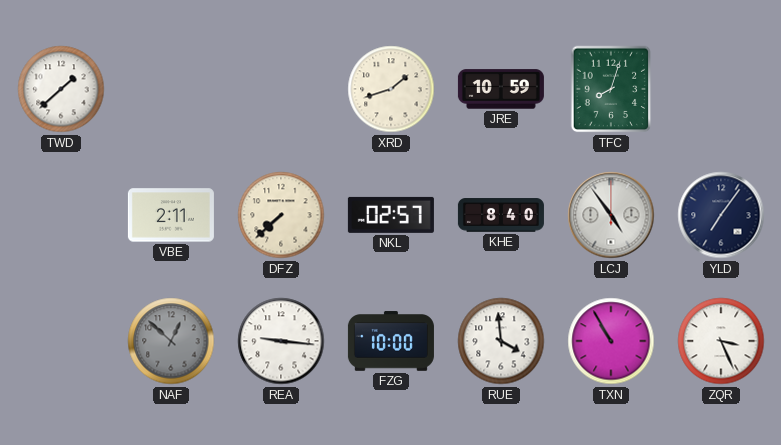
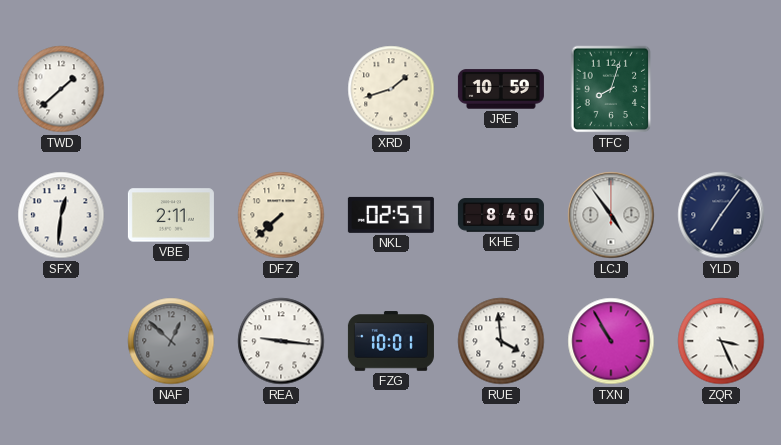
SFX: none -> 12:31 (61, 215)
FZG: 10:00 -> 10:01 (391, 341)
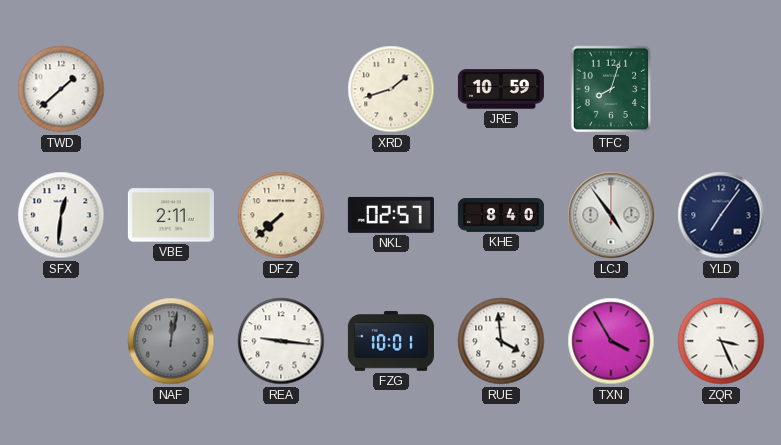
NAF: 12:52 -> 12:02 (171, 341)
TXN: 10:55 -> 3:55 (611, 341)
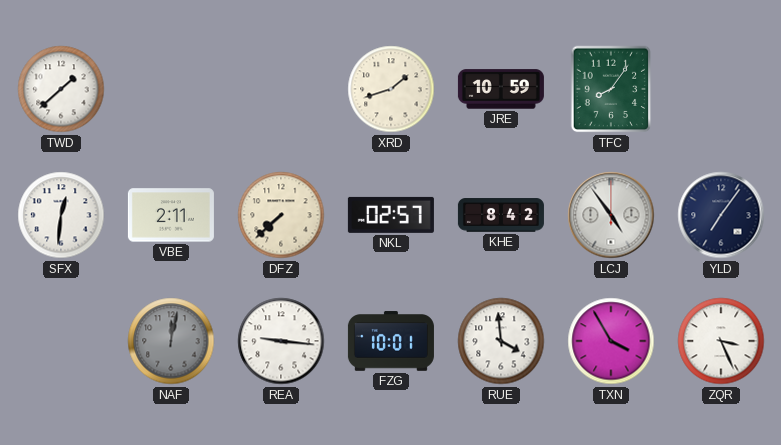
TFC: 8:03 -> 8:06 (611, 89)
KHE: 8:40 -> 8:42 (501, 215)
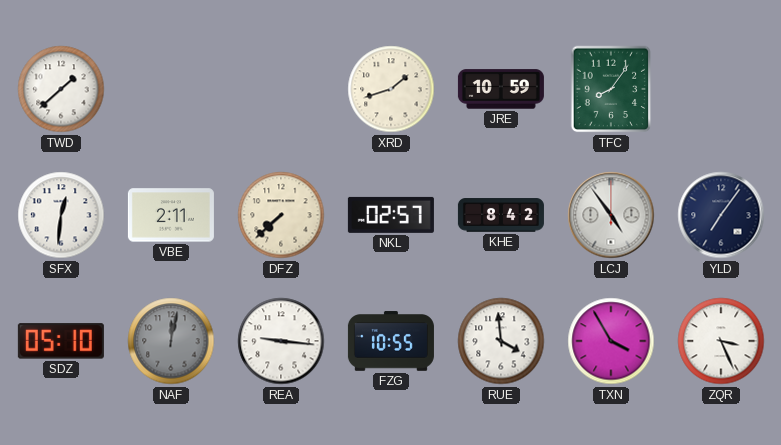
SDZ: none -> 05:10 (61, 341)
FZG: 10:01 -> 10:55 (391, 341)
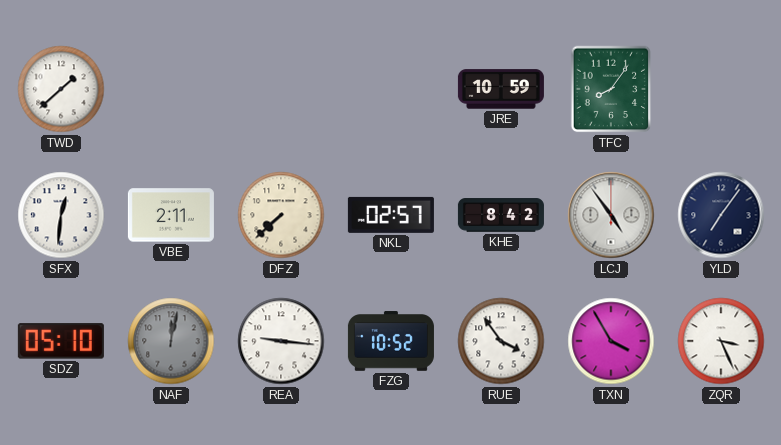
XRD: 1:42 -> none (391, 89)
FZG: 10:55 -> 10:52 (391, 341)
RUE: 3:59 -> 3:54 (501, 341)
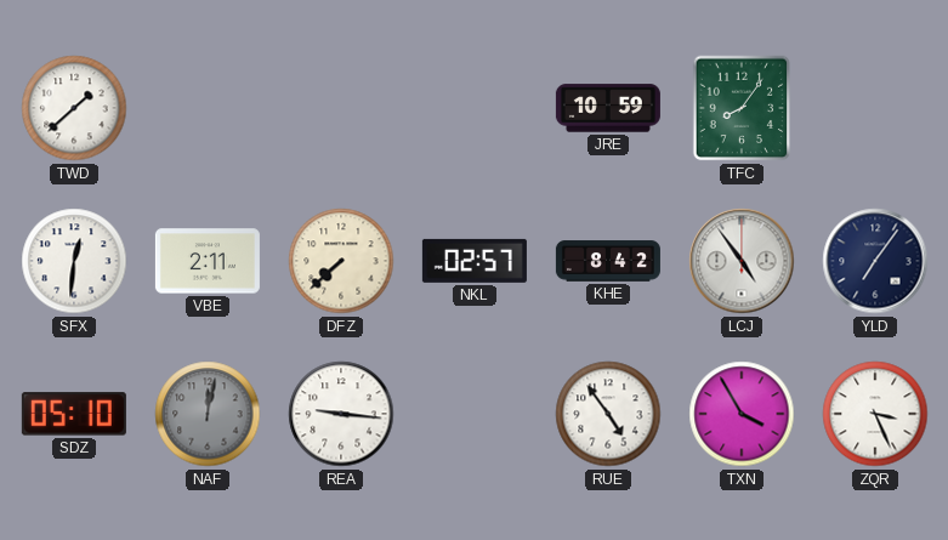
FZG: 10:52 -> none (391, 341)
RUE: 3:54 -> 4:54 (608, 414)
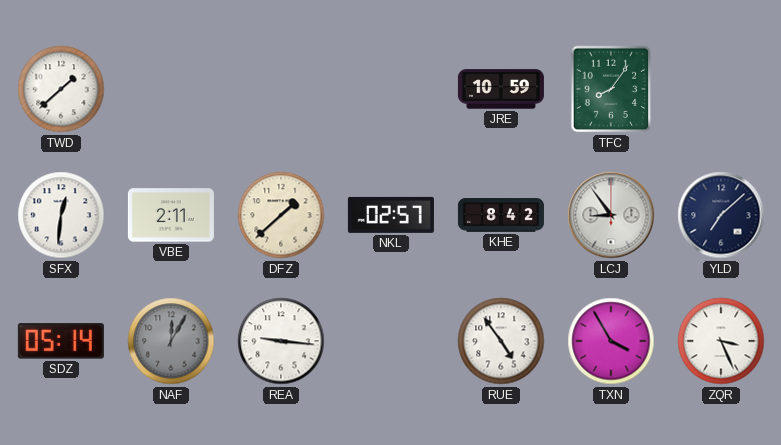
DFZ: 7:38 -> 1:38 (281, 215)
LCJ: 4:54 -> 8:54 (611, 215)
YLD: 7:06 -> 7:08 (721, 215)
SDZ: 05:10 -> 05:14 (61, 341)
NAF: 12:02 -> 12:05 (171, 341)
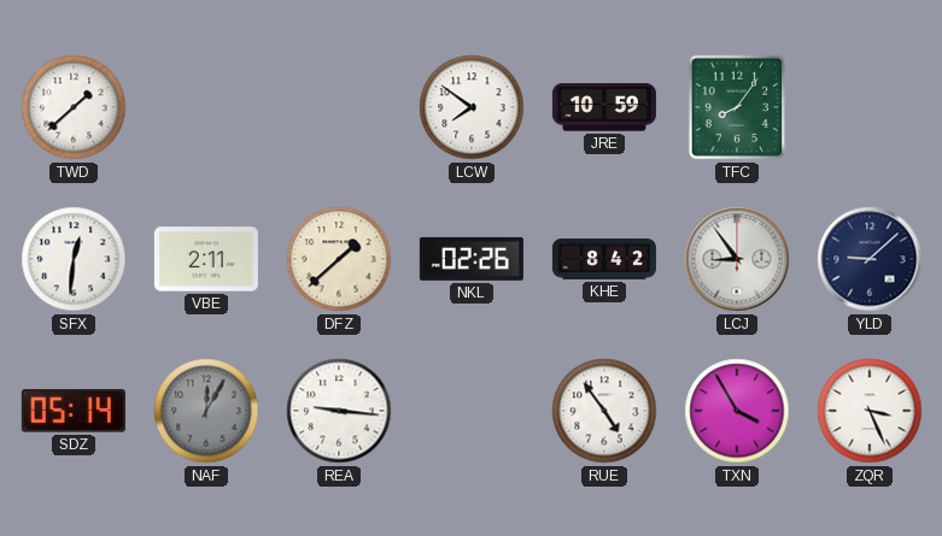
LCW: none -> 7:51 (472, 107)
NKL: 02:57 -> 02:26 (472, 259)
YLD: 7:08 -> 9:08 (870, 259)
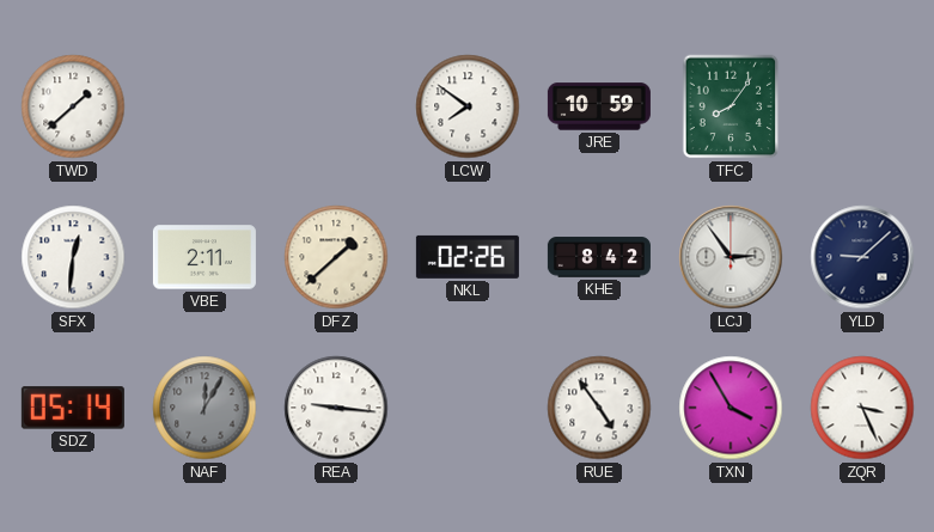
LCJ: 8:54 -> 2:54 (731, 257)
